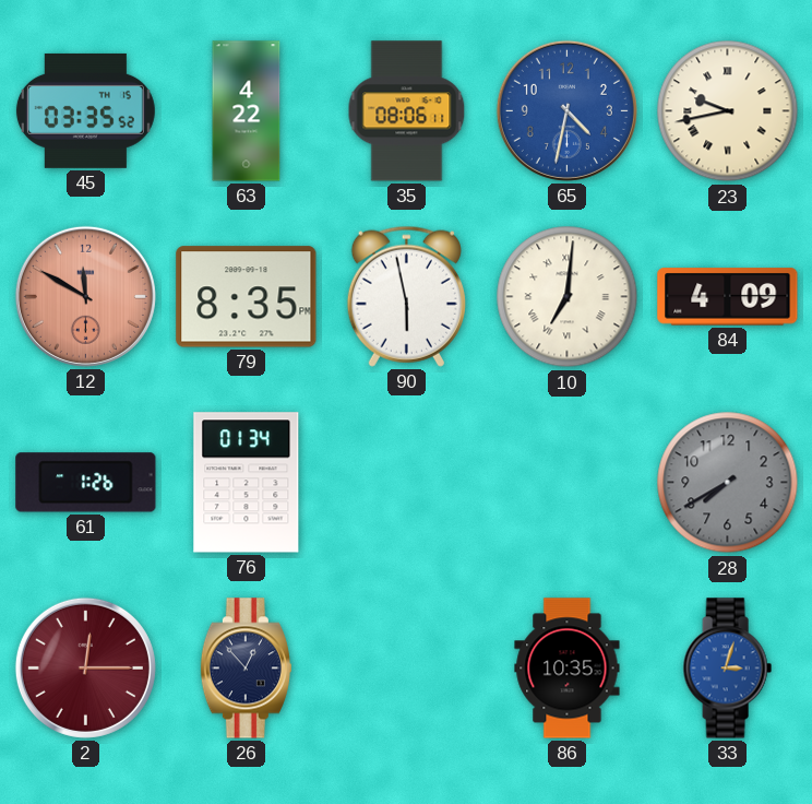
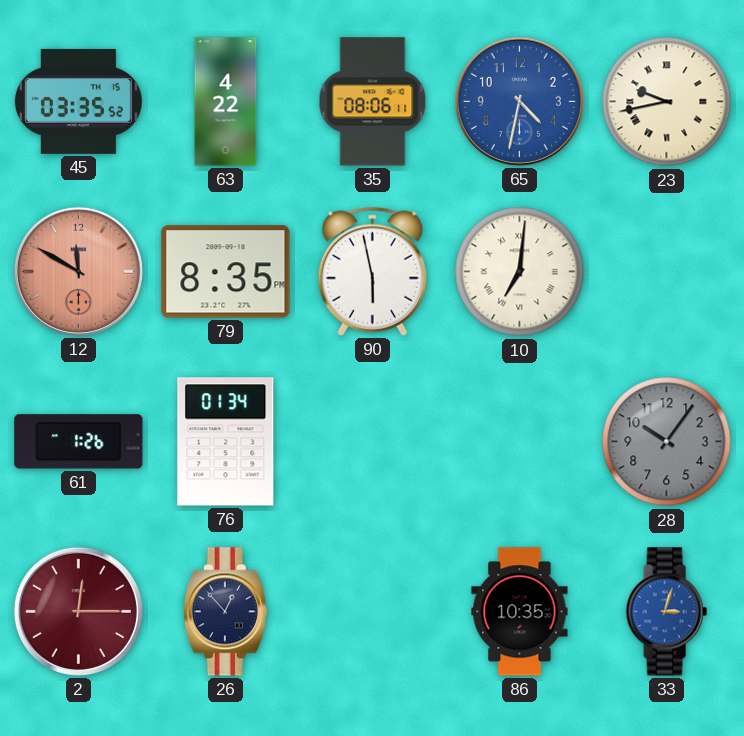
84: 4:09 -> none (728, 297)
28: 7:40 -> 10:06 (667, 442)
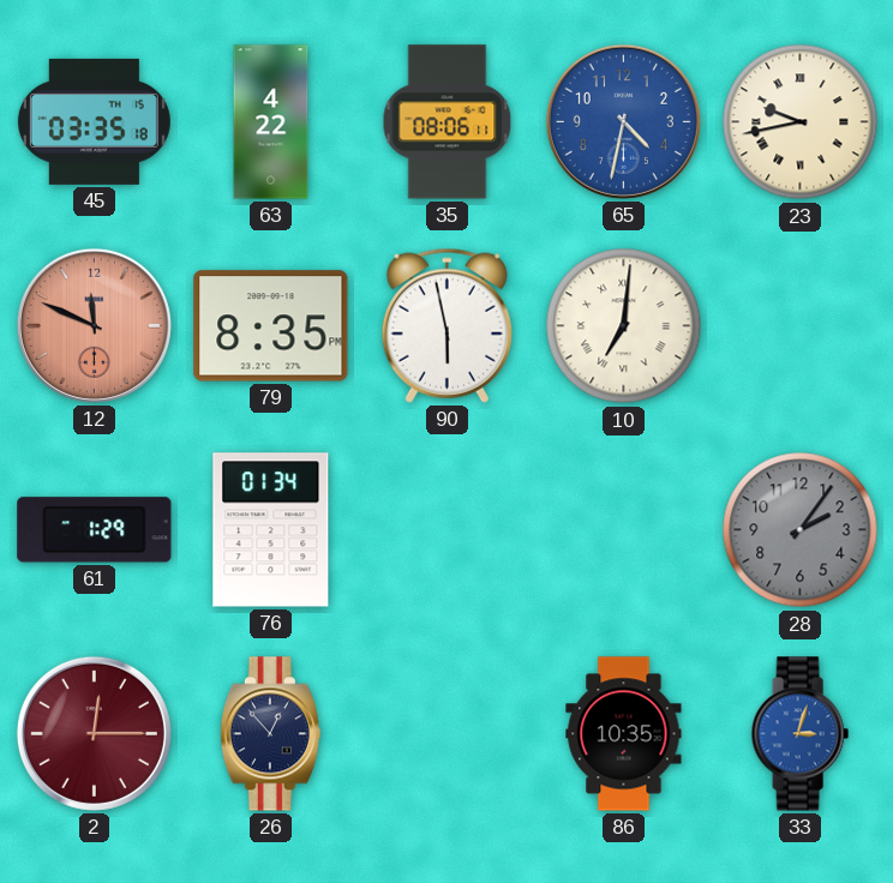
45: 03:35:52 -> 03:35:18 (94, 121)
12: 11:50 -> 11:49 (94, 325)
61: 1:26 -> 1:29 (95, 530)
28: 10:06 -> 2:06 (801, 530)
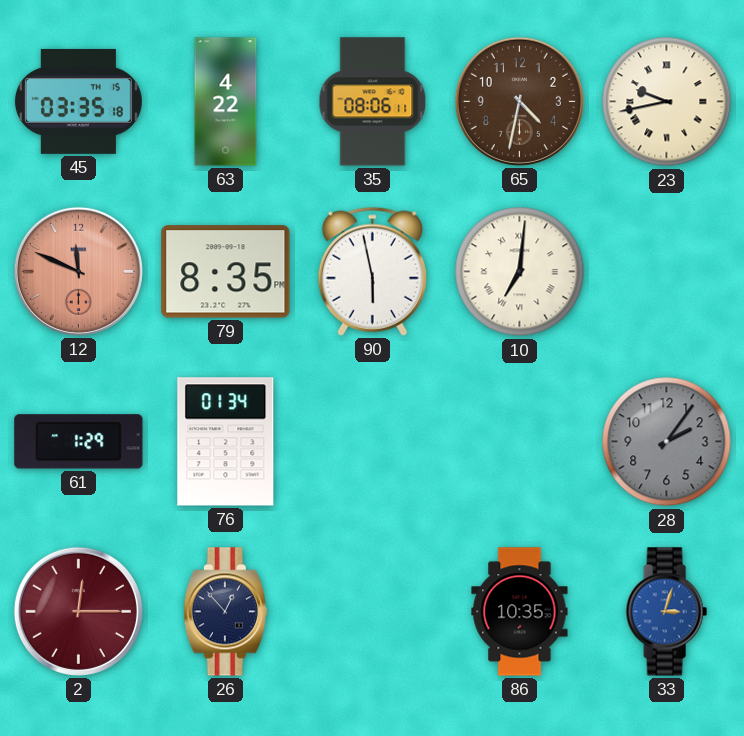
65 dial: blue -> brown (519, 101)
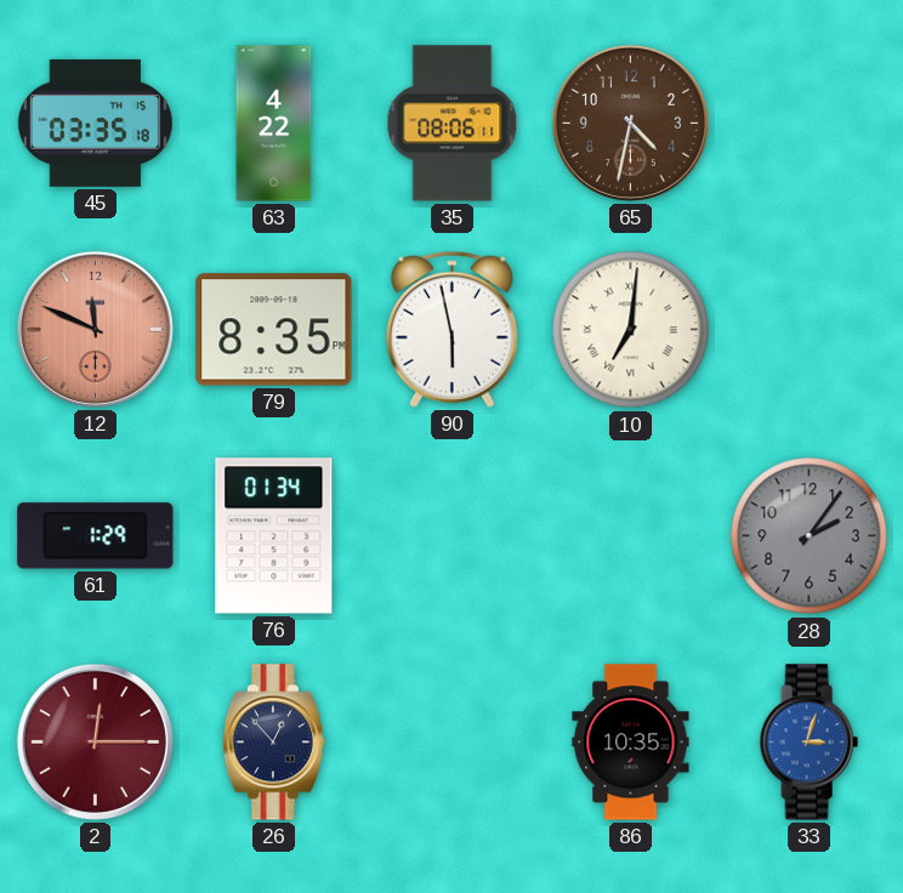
23: 9:43 -> none (667, 102)
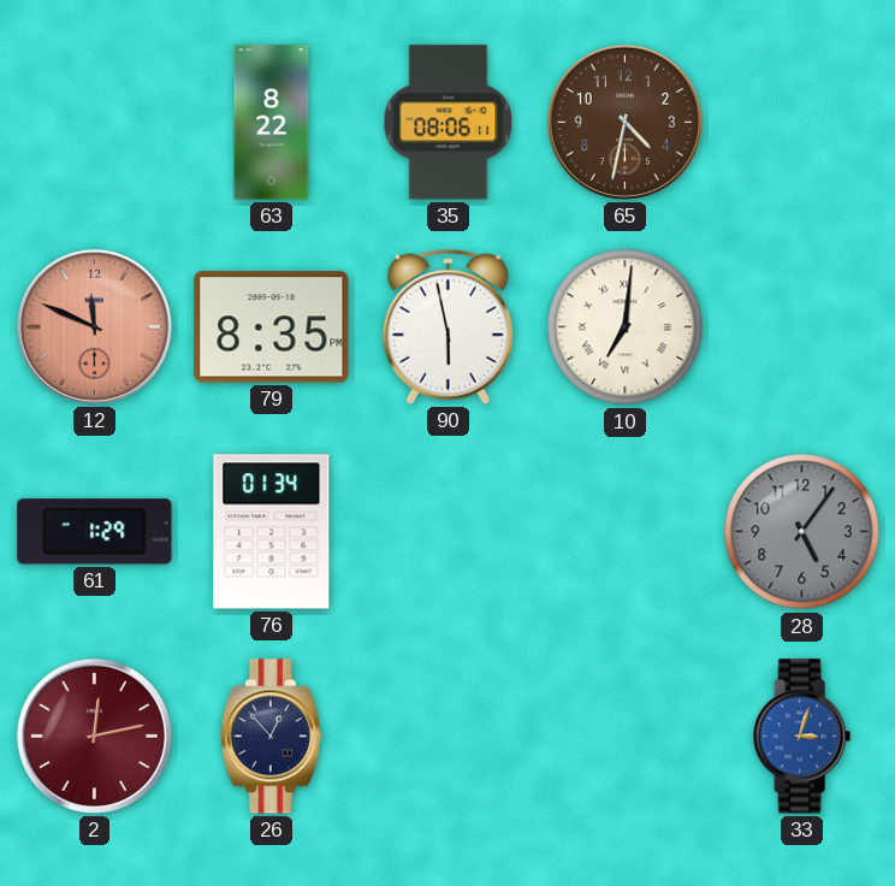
45: 03:35 -> none (95, 123)
63: 4:22 -> 8:22 (272, 123)
28: 2:06 -> 5:06 (802, 532)
2: 12:15 -> 12:13 (94, 736)
86: 10:35 -> none (631, 743)
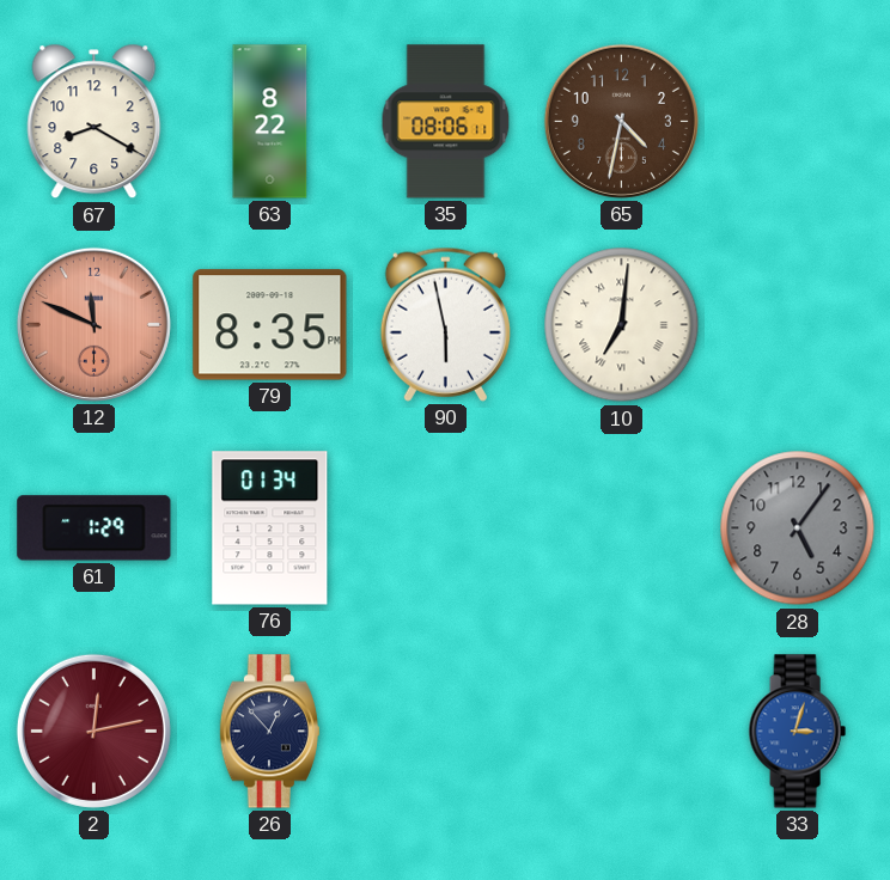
67: none -> 8:20 (95, 122)
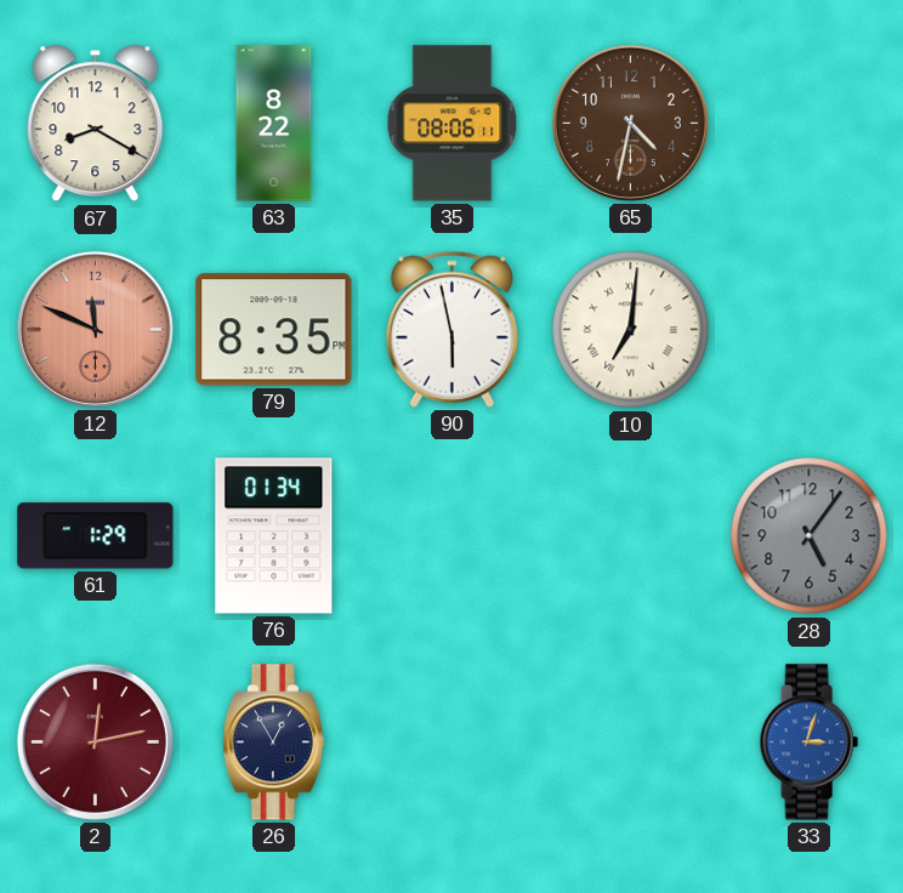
26: 12:53 -> 12:55 (273, 743)
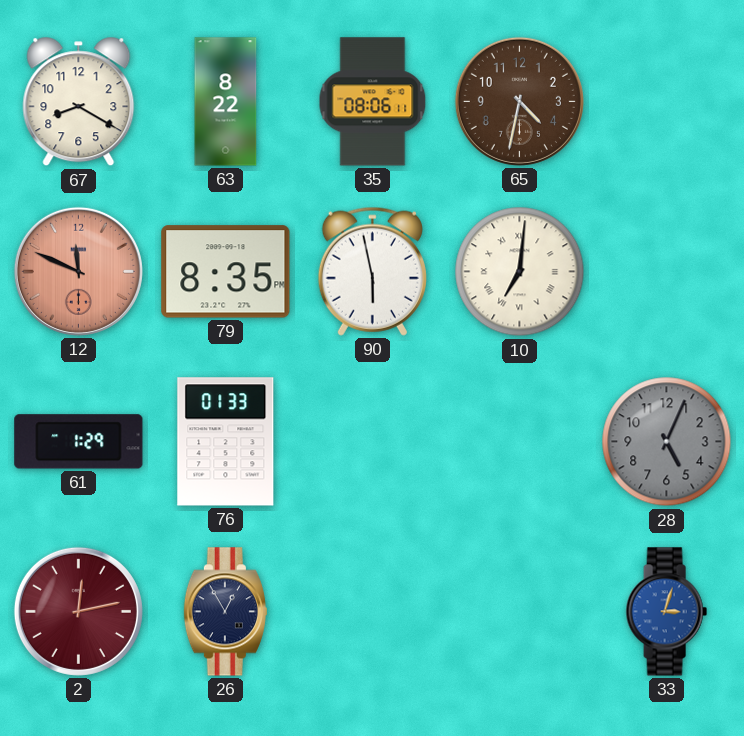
76: 01:34 -> 01:33 (226, 442)
28: 5:06 -> 5:04 (667, 442)
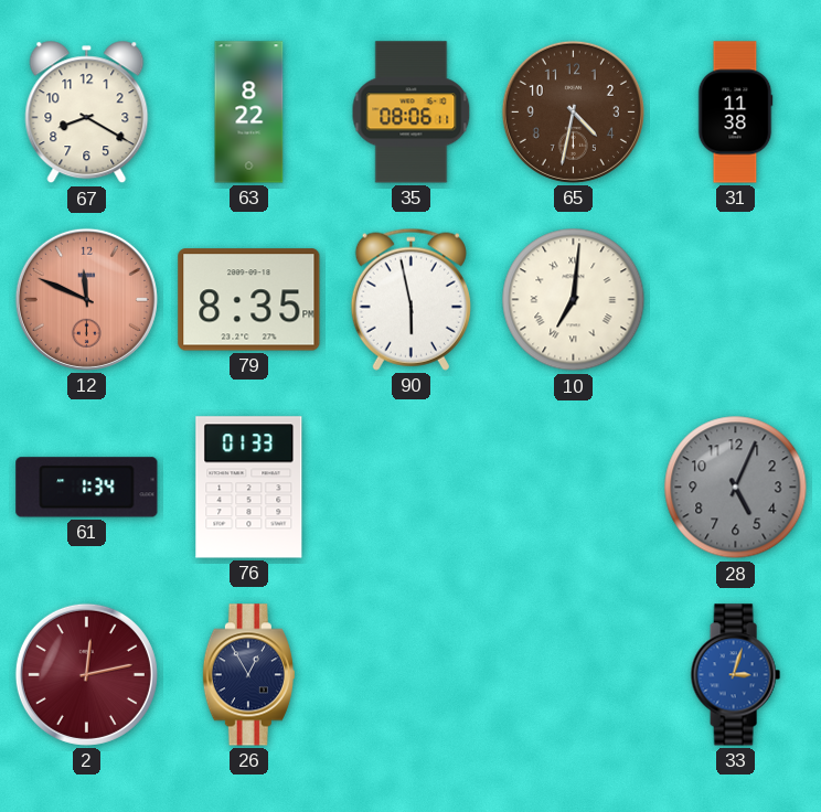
31: none -> 11:38 (735, 113)
61: 1:29 -> 1:34 (87, 488)
